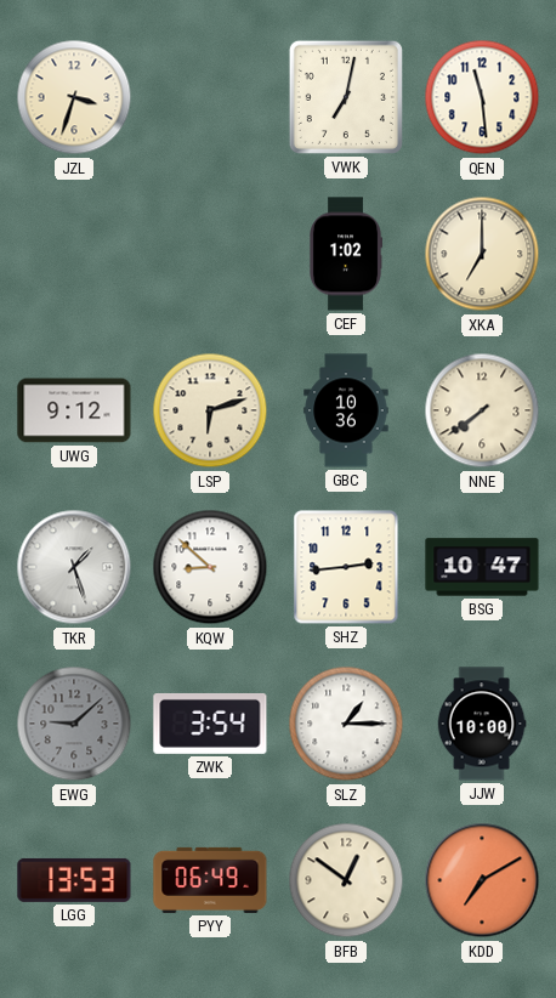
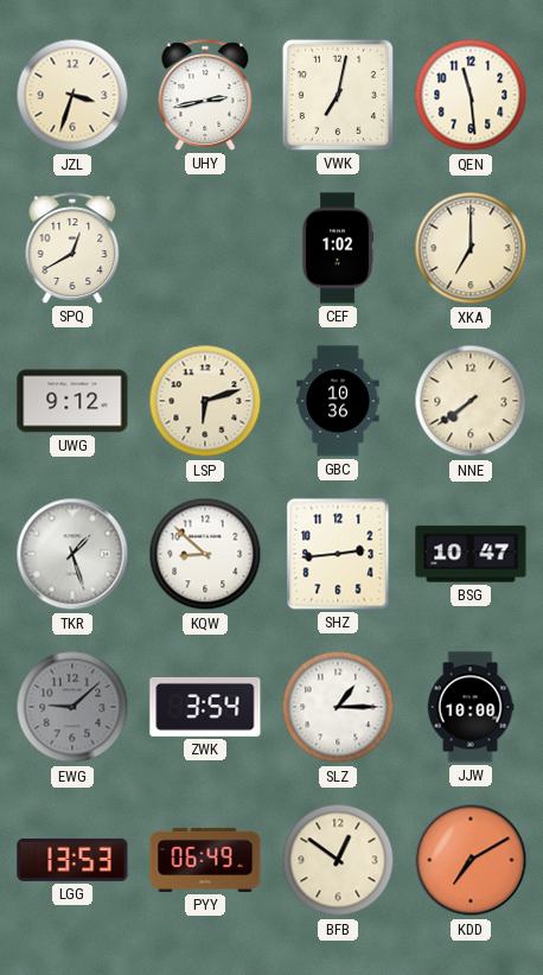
UHY: none -> 2:43 (205, 95)
SPQ: none -> 12:40 (72, 248)
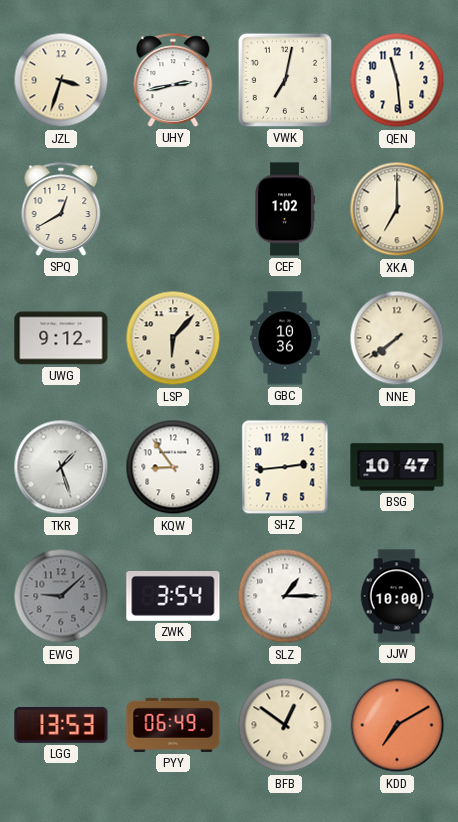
LSP: 6:12 -> 6:07 (173, 338)
KQW: 8:52 -> 8:54 (173, 467)
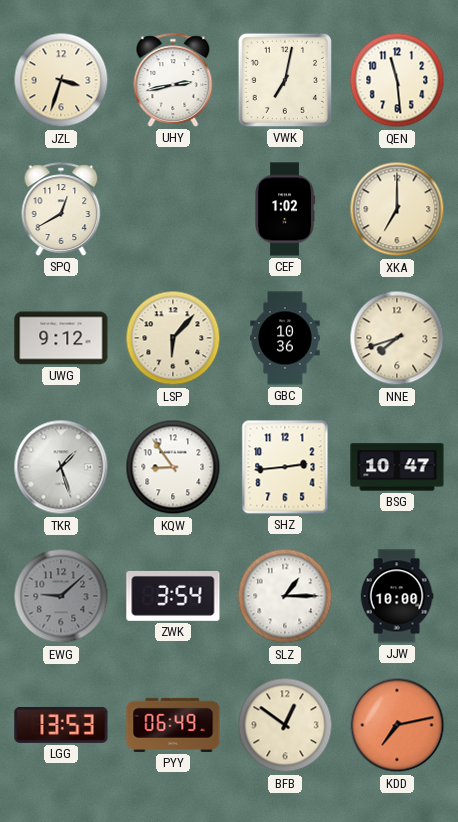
NNE: 7:39 -> 7:42 (397, 338)
KDD: 7:10 -> 7:13 (397, 725)
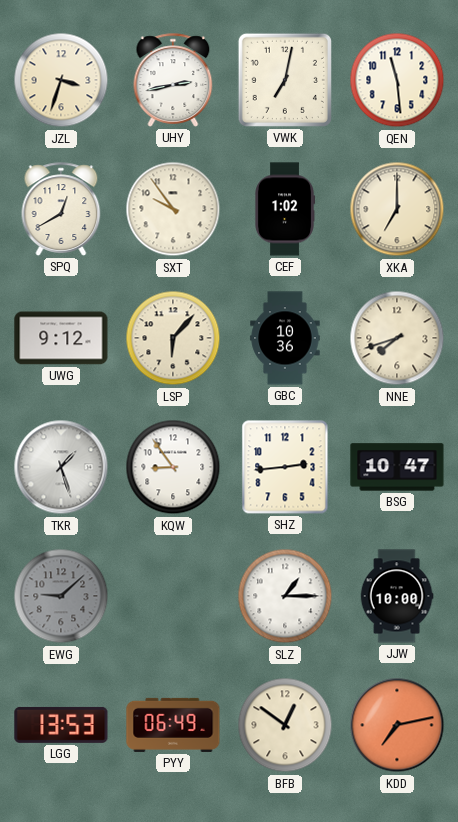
SXT: none -> 9:54 (173, 209)
ZWK: 3:54 -> none (173, 596)
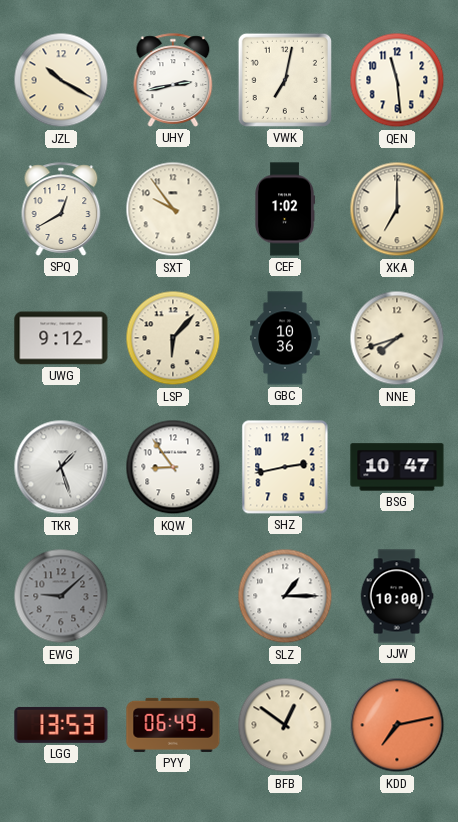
JZL: 3:33 -> 10:20 (61, 80)
SHZ: 2:44 -> 2:43 (285, 467)
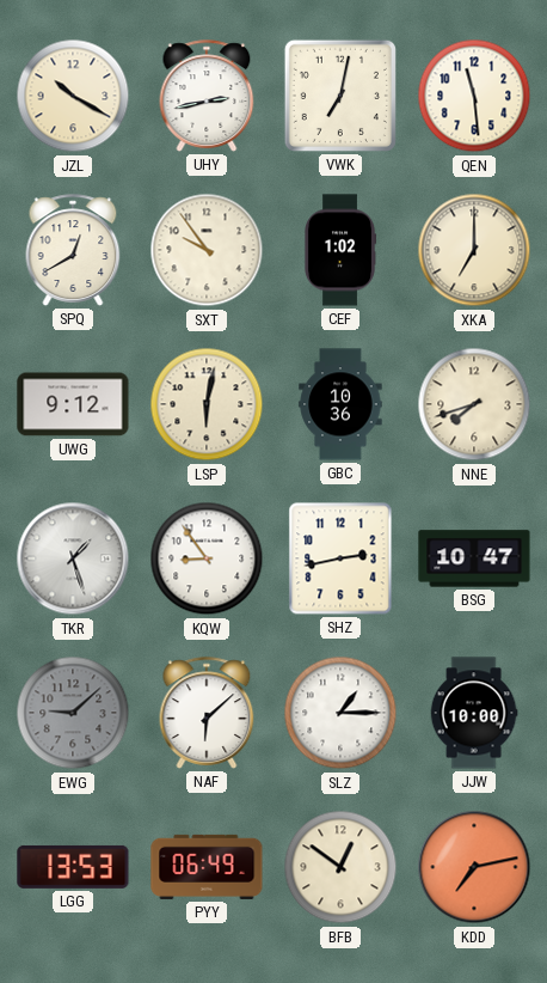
LSP: 6:07 -> 6:02 (207, 404)
NAF: none -> 6:08 (207, 713)
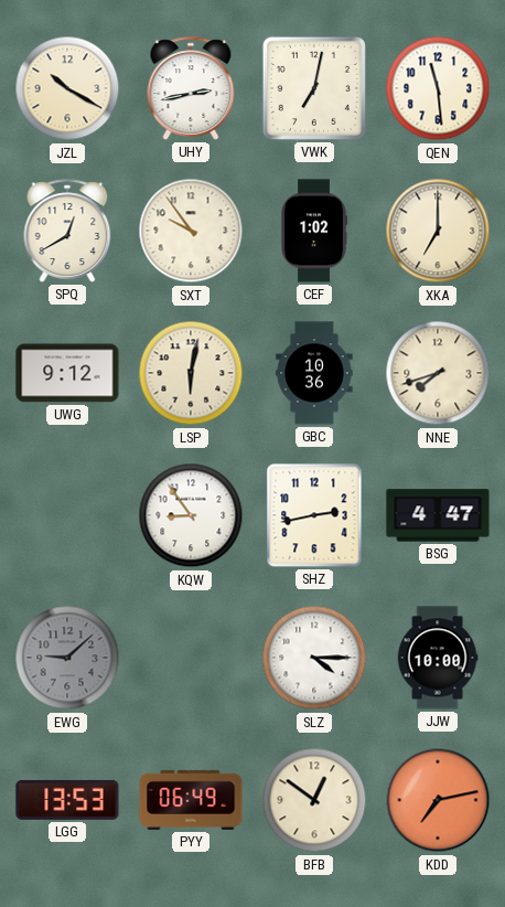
TKR: 1:27 -> none (73, 558)
BSG: 10:47 -> 4:47 (438, 515)
NAF: 6:08 -> none (207, 713)
SLZ: 1:15 -> 4:15 (314, 658)
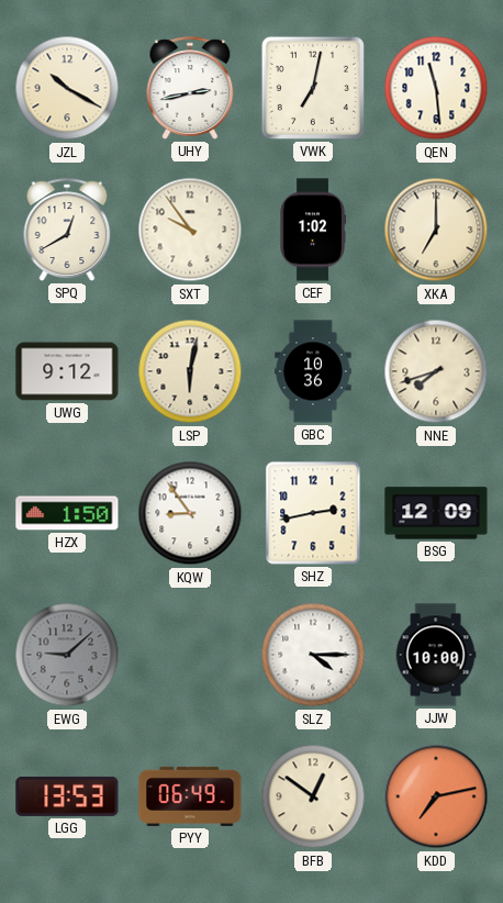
HZX: none -> 1:50 (67, 513)
BSG: 4:47 -> 12:09 (436, 513)
